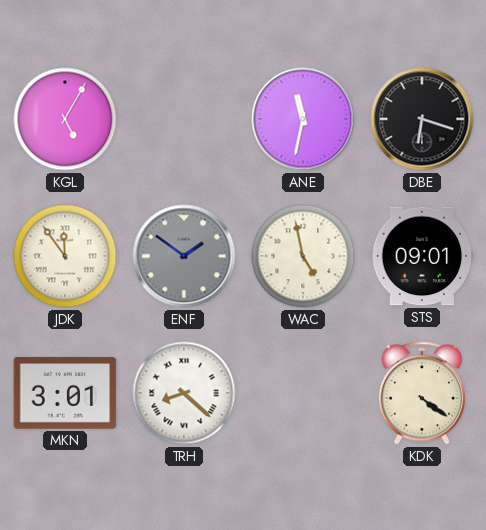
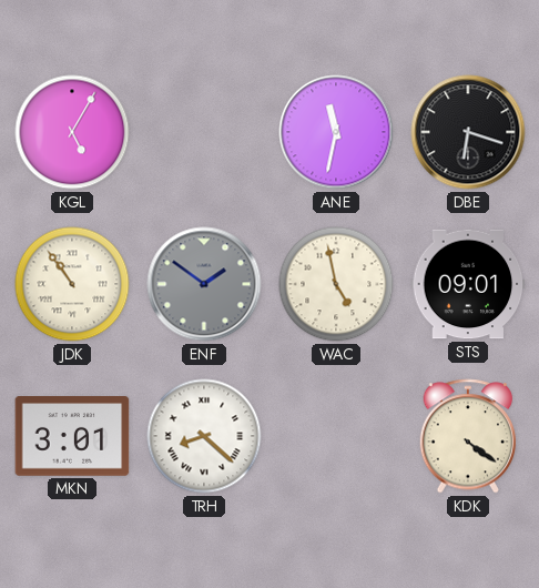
JDK: 11:54 -> 10:54 (72, 284)
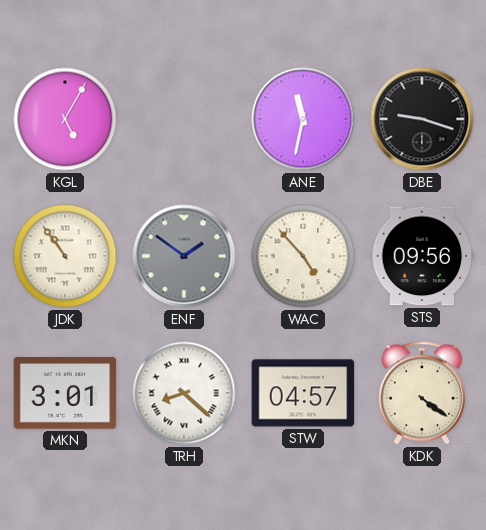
DBE: 6:18 -> 9:18 (422, 119)
WAC: 4:58 -> 4:53 (303, 256)
STS: 09:01 -> 09:56 (422, 256)
STW: none -> 04:57 (303, 393)
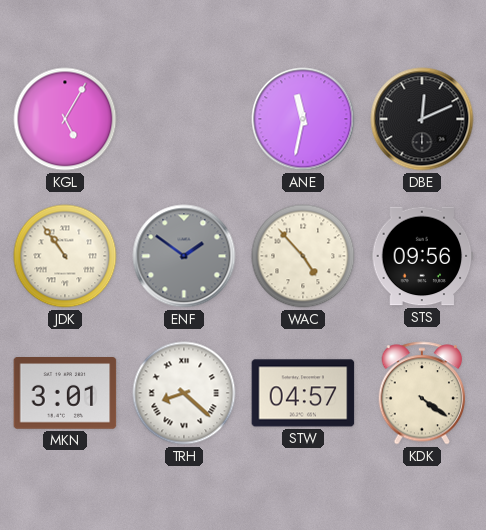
DBE: 9:18 -> 12:11 (422, 119)
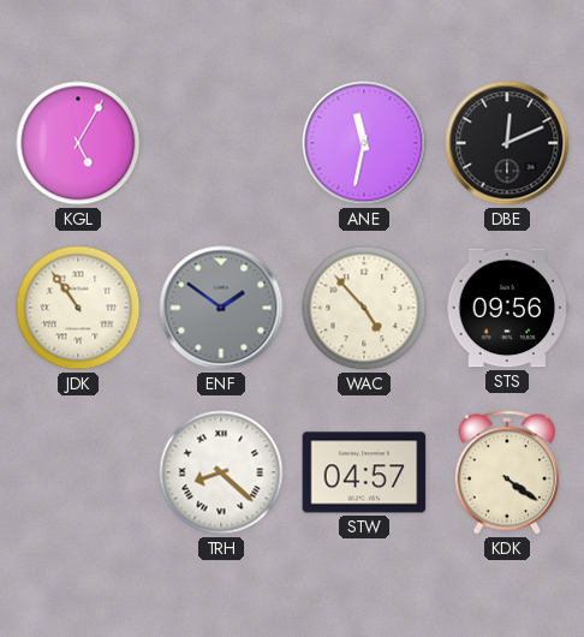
MKN: 3:01 -> none (65, 394)
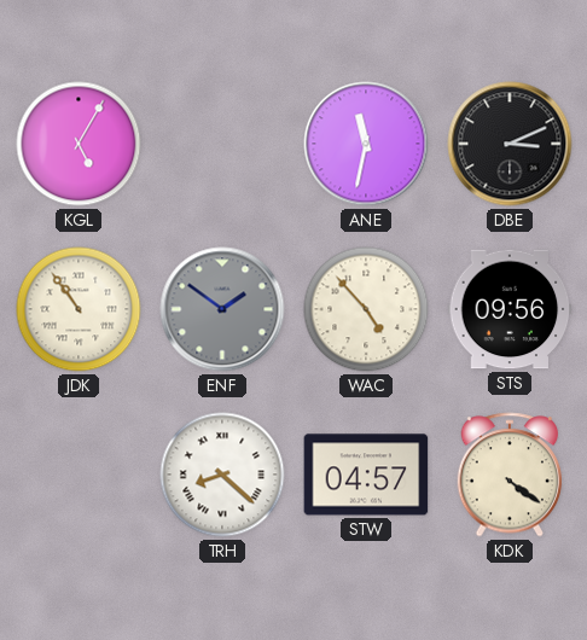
DBE: 12:11 -> 3:11 (510, 144)
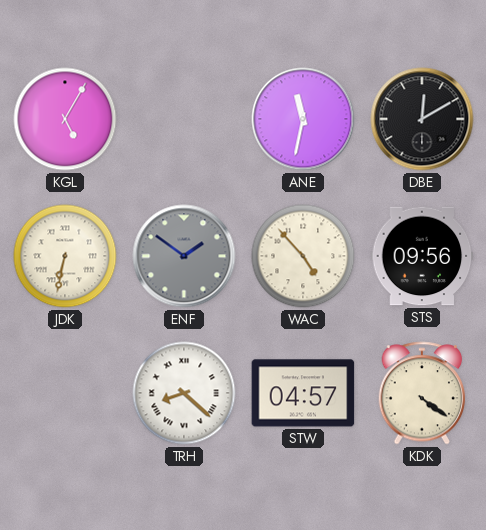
DBE: 3:11 -> 12:10 (422, 119)
JDK: 10:54 -> 6:32 (65, 256)
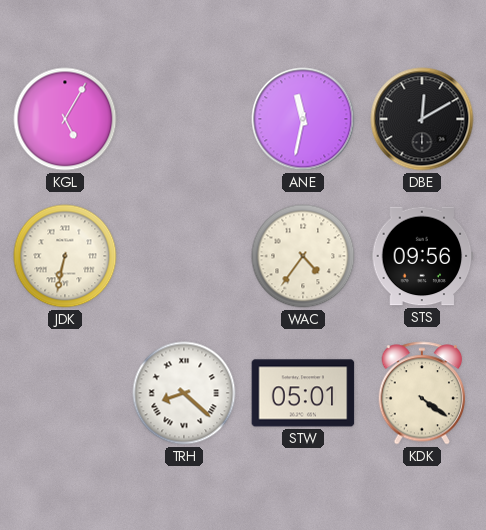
ENF: 1:51 -> none (184, 256)
WAC: 4:53 -> 4:36 (303, 256)
STW: 04:57 -> 05:01 (303, 393)
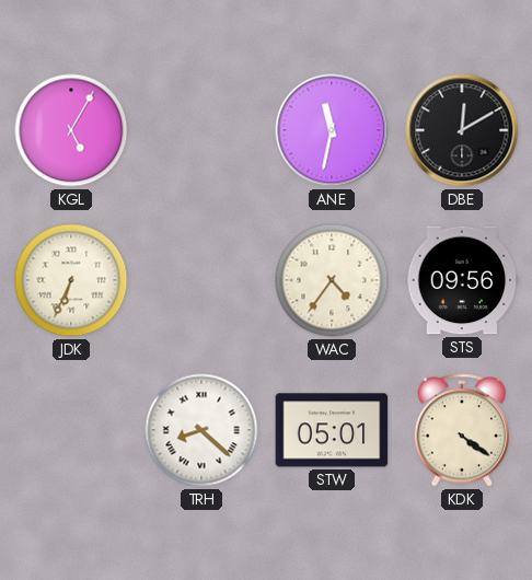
JDK: 6:32 -> 6:34 (71, 280)
